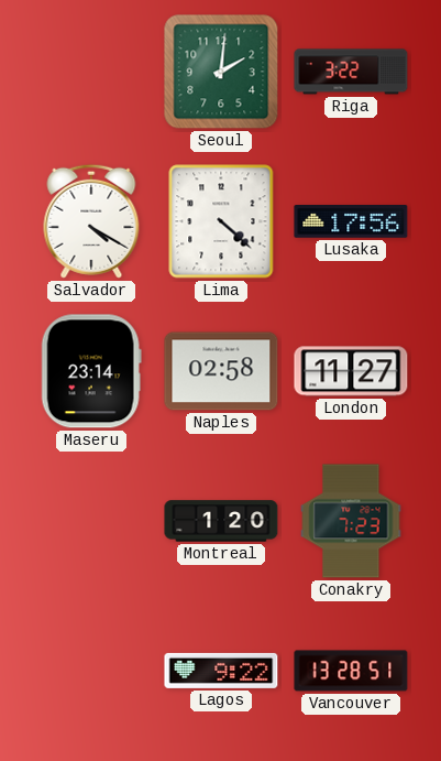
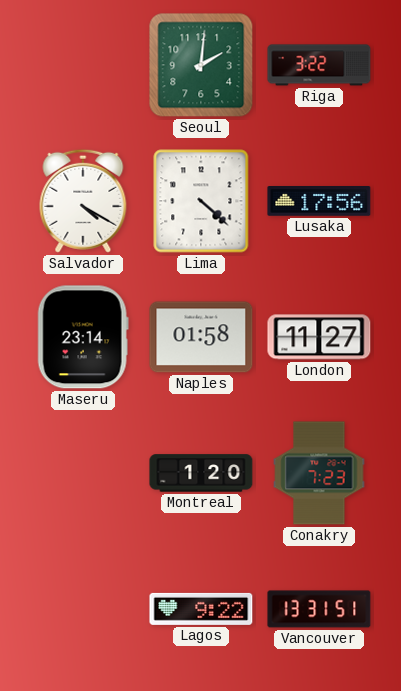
Naples: 02:58 -> 01:58 (201, 337)
Vancouver: 13:28 -> 13:31 (319, 609)
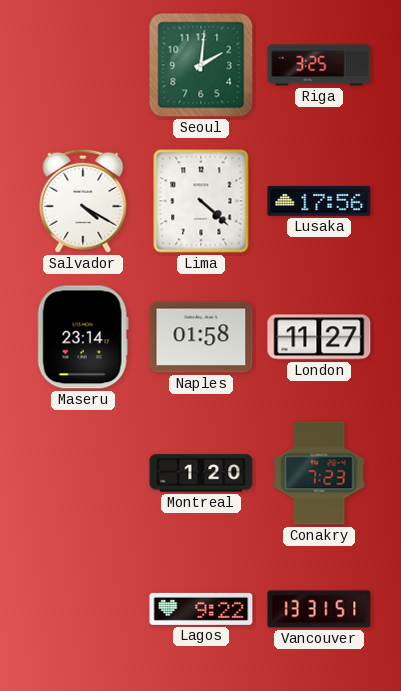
Riga: 3:22 -> 3:25 (319, 65)
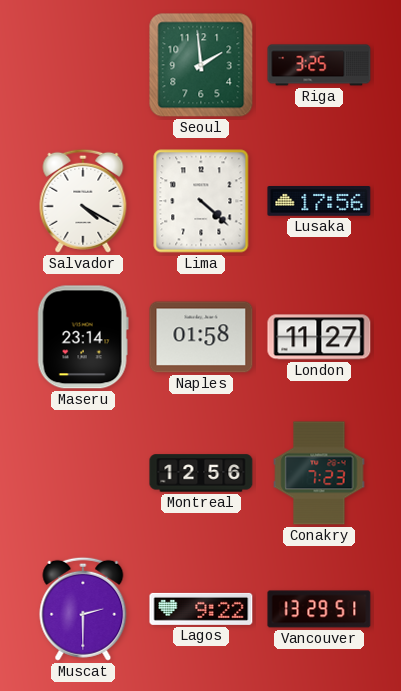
Seoul: 2:01 -> 1:59 (201, 65)
Montreal: 1:20 -> 12:56 (201, 473)
Muscat: none -> 2:30 (83, 609)
Vancouver: 13:31 -> 13:29 (319, 609)
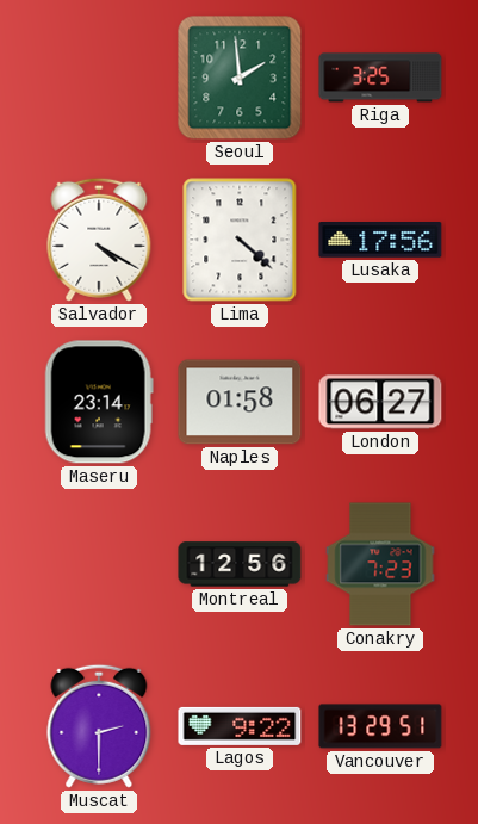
London: 11:27 -> 06:27 (380, 402)
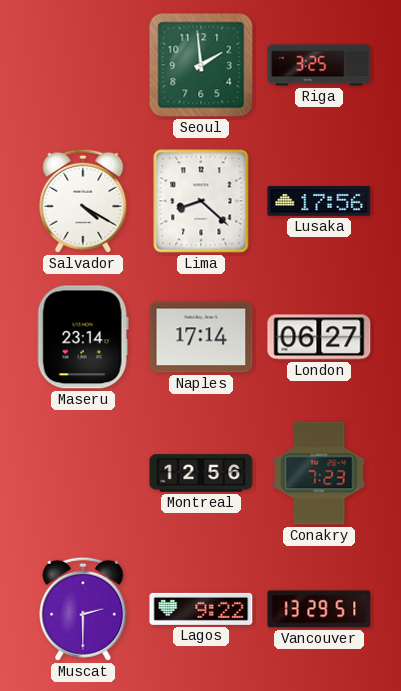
Lima: 4:22 -> 8:22 (201, 201)
Naples: 01:58 -> 17:14 (201, 337)
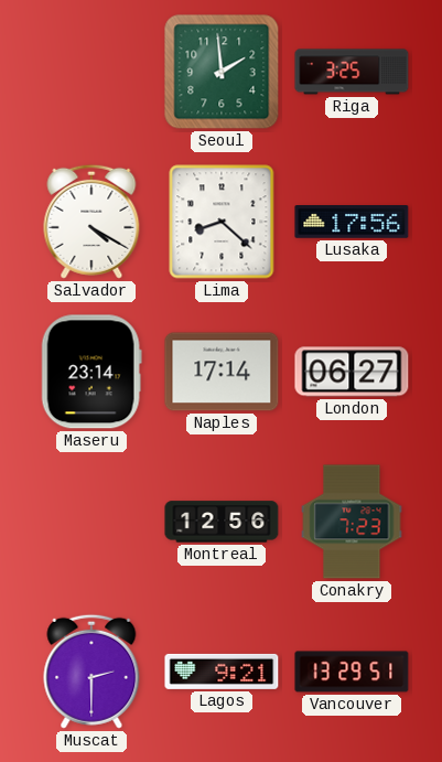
Lagos: 9:22 -> 9:21 (222, 672)
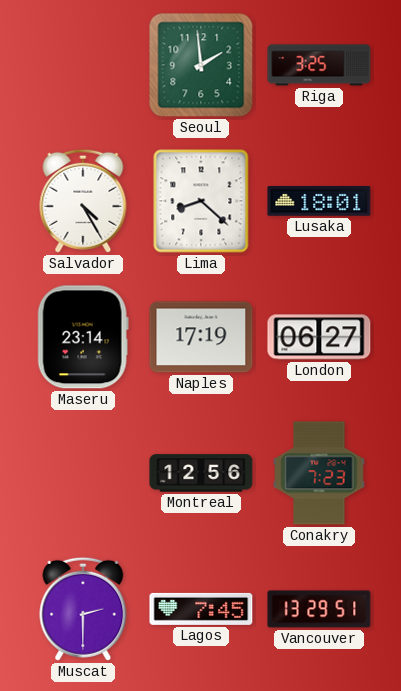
Salvador: 4:20 -> 4:25 (83, 201)
Lusaka: 17:56 -> 18:01 (319, 202)
Naples: 17:14 -> 17:19 (201, 337)
Lagos: 9:21 -> 7:45 (201, 609)
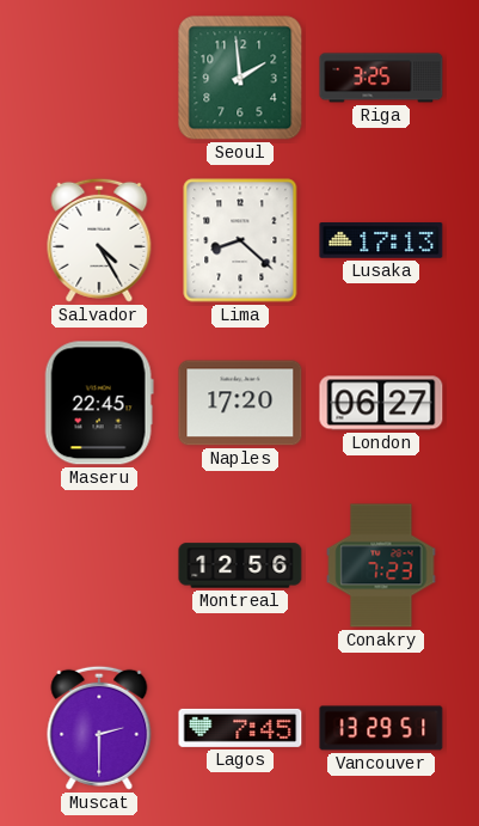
Lusaka: 18:01 -> 17:13 (381, 241)
Maseru: 23:14 -> 22:45 (99, 403)
Naples: 17:19 -> 17:20 (240, 403)
